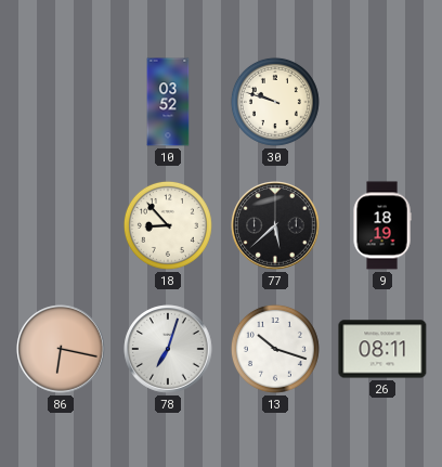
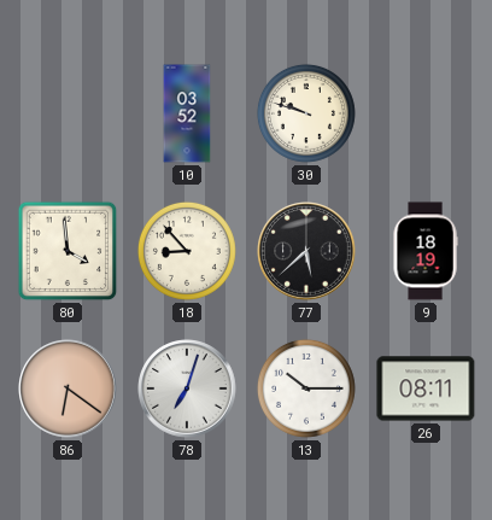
80: none -> 3:59 (68, 251)
86: 6:17 -> 6:21 (68, 388)
13: 10:18 -> 10:15 (306, 388)
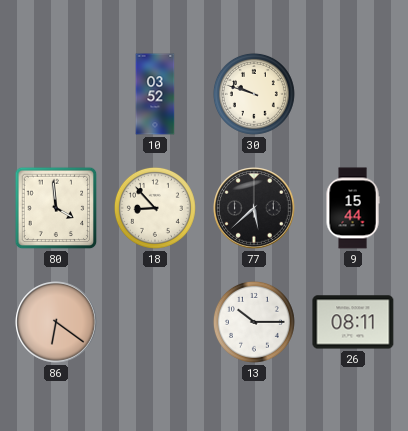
9: 18:19 -> 15:44 (353, 208)
78: 7:03 -> none (187, 388)
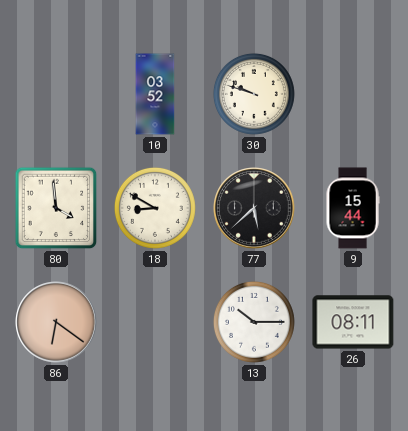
18: 8:53 -> 8:50 (155, 208)
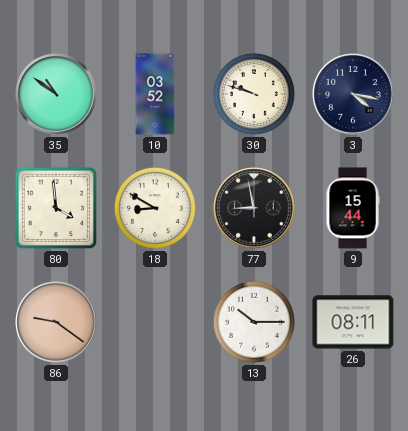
35: none -> 10:51 (56, 94)
3: none -> 4:17 (353, 94)
77: 5:38 -> 8:58 (254, 208)
86: 6:21 -> 9:21 (56, 322)
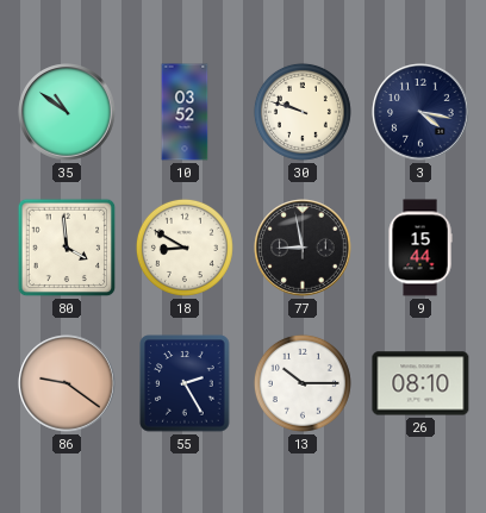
55: none -> 2:25 (185, 383)
26: 08:11 -> 08:10 (420, 383)
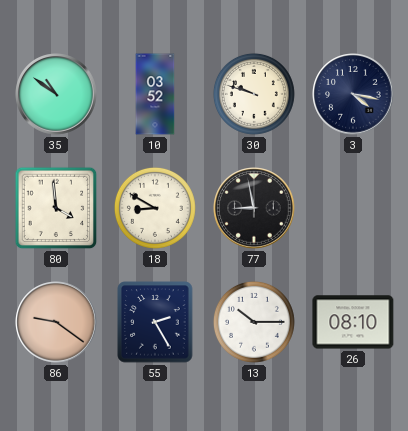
9: 15:44 -> none (420, 248)
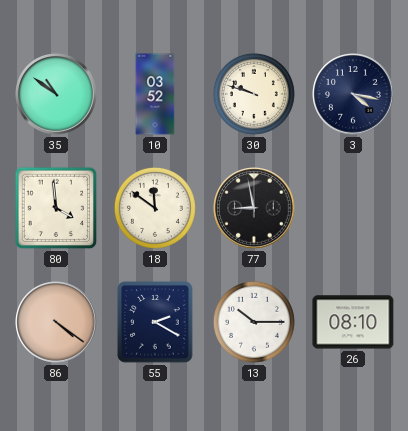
18: 8:50 -> 11:51 (155, 208)
86: 9:21 -> 4:21 (56, 322)
55: 2:25 -> 2:20 (155, 322)
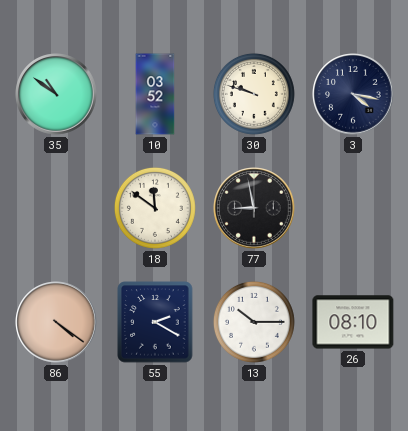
80: 3:59 -> none (56, 208)
